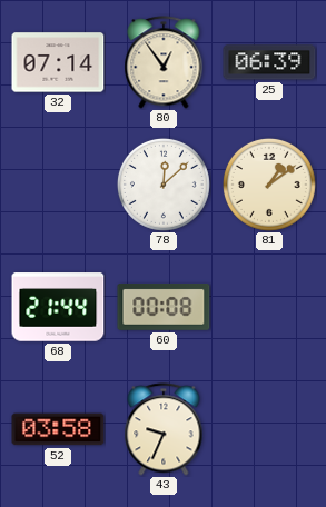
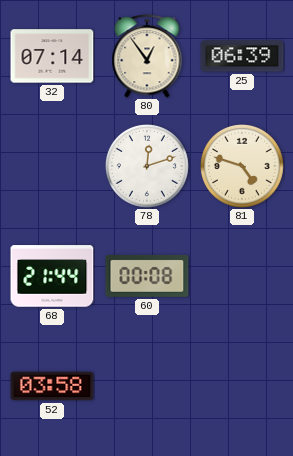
78: 12:08 -> 12:12 (147, 166)
81: 1:09 -> 4:48 (242, 166)
43: 9:34 -> none (164, 429)
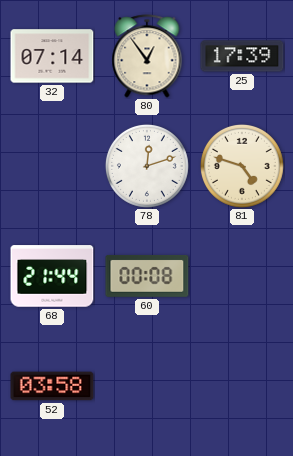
25: 06:39 -> 17:39 (242, 56)
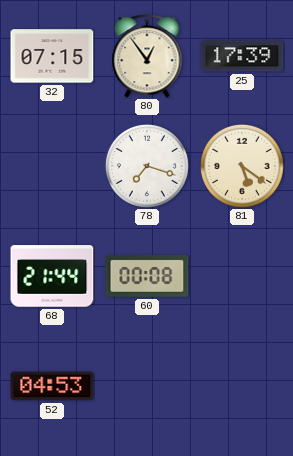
32: 07:14 -> 07:15 (52, 56)
78: 12:12 -> 7:18 (147, 166)
81: 4:48 -> 5:21 (242, 166)
52: 03:58 -> 04:53 (52, 386)
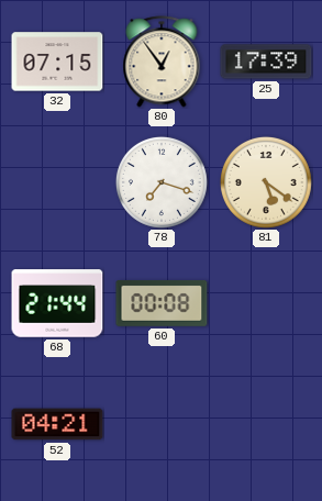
52: 04:53 -> 04:21 (57, 424)
